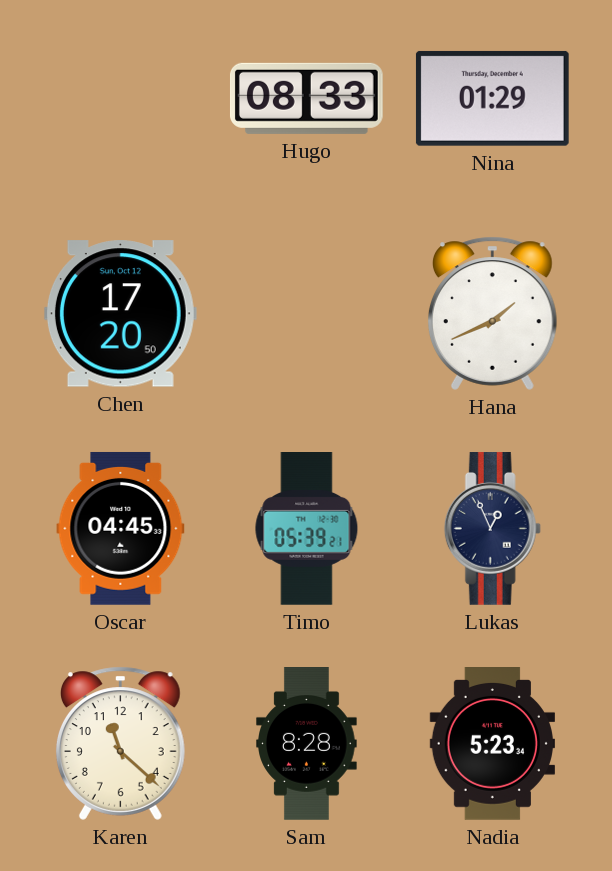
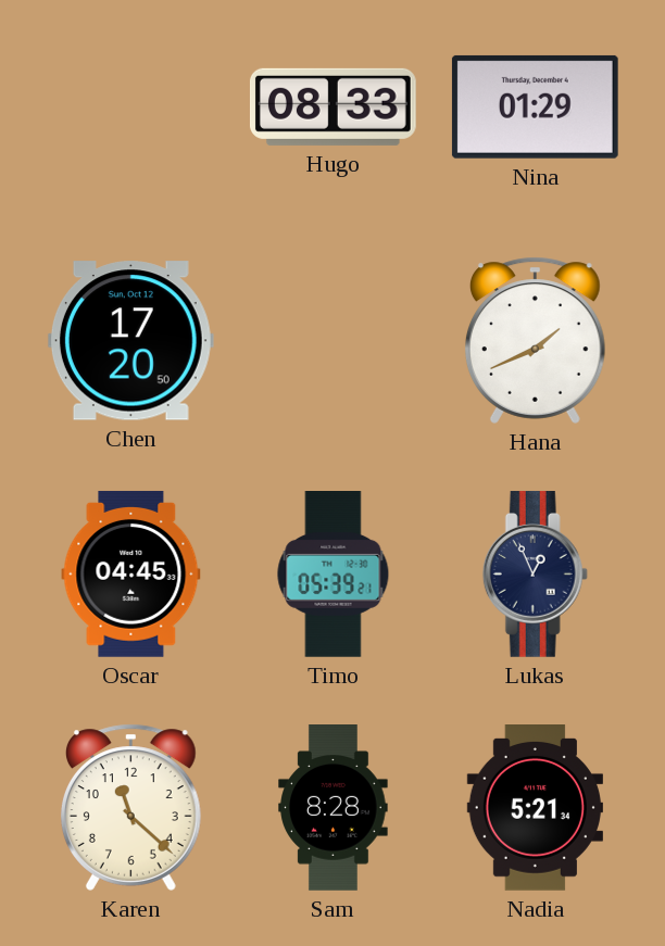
Nadia: 5:23 -> 5:21 (535, 808)
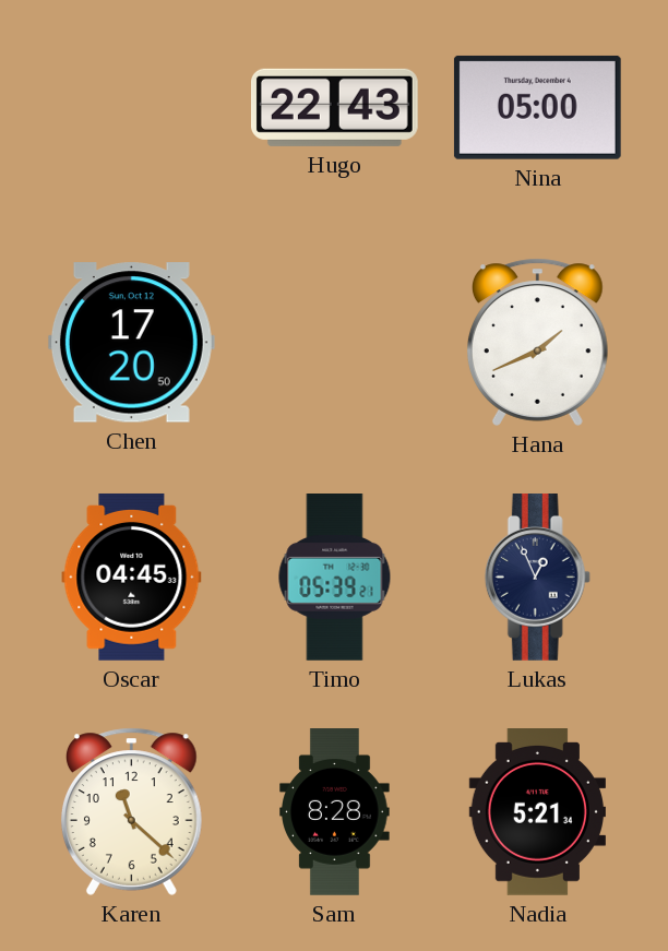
Hugo: 08:33 -> 22:43 (334, 107)
Nina: 01:29 -> 05:00 (537, 107)
